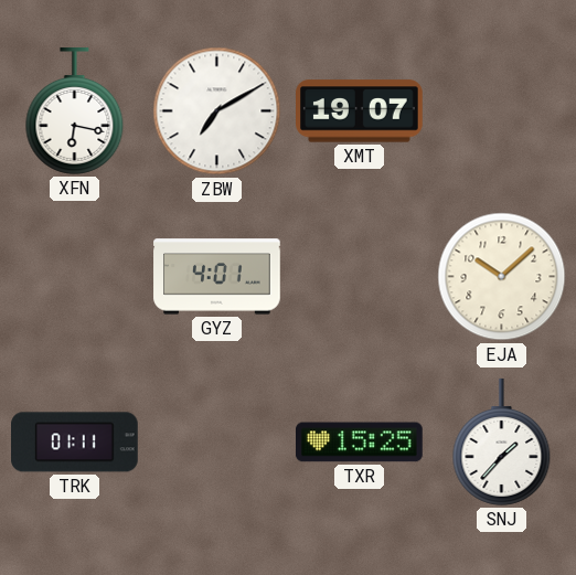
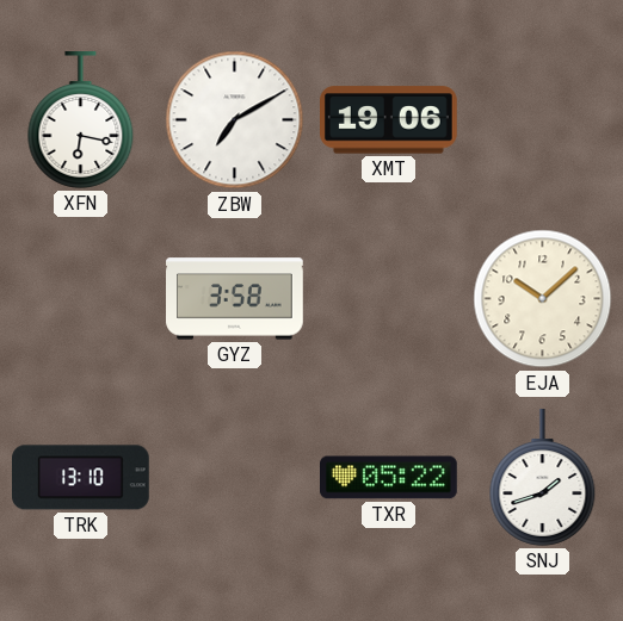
XMT: 19:07 -> 19:06 (389, 120)
GYZ: 4:01 -> 3:58 (235, 299)
TRK: 01:11 -> 13:10 (81, 478)
TXR: 15:25 -> 05:22 (389, 478)
SNJ: 1:37 -> 1:42 (543, 478)
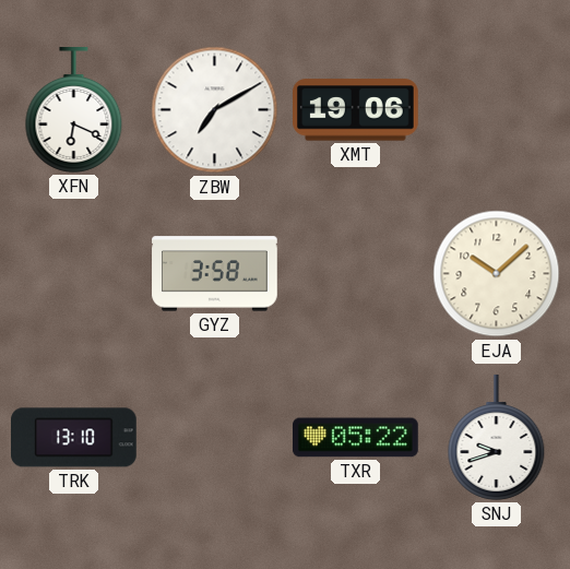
XFN: 6:17 -> 6:19 (74, 110)
SNJ: 1:42 -> 9:42 (497, 438)
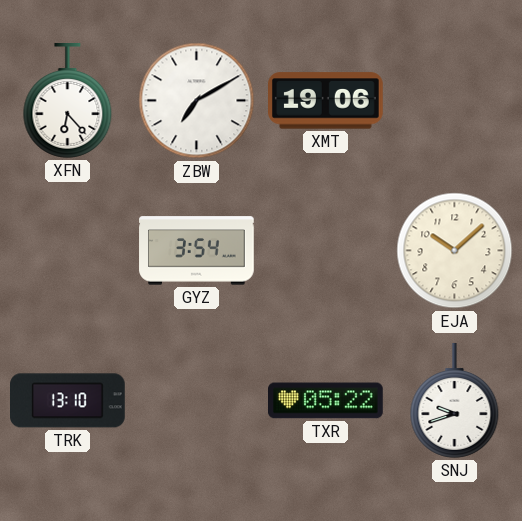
XFN: 6:19 -> 6:23 (68, 101)
GYZ: 3:58 -> 3:54 (197, 251)
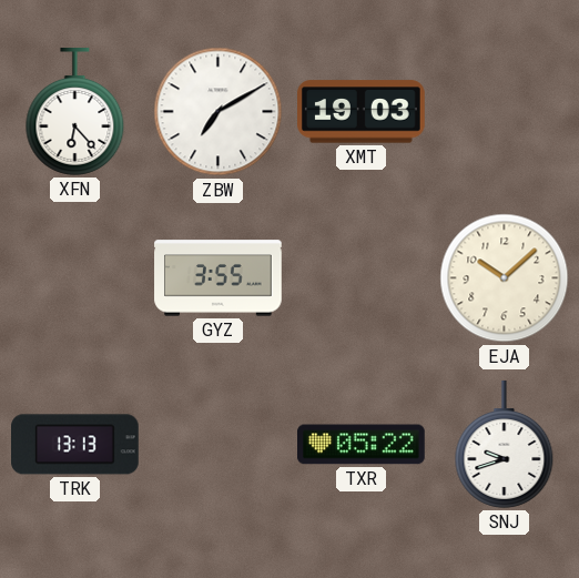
XMT: 19:06 -> 19:03 (362, 112)
GYZ: 3:54 -> 3:55 (219, 278)
TRK: 13:10 -> 13:13 (75, 445)
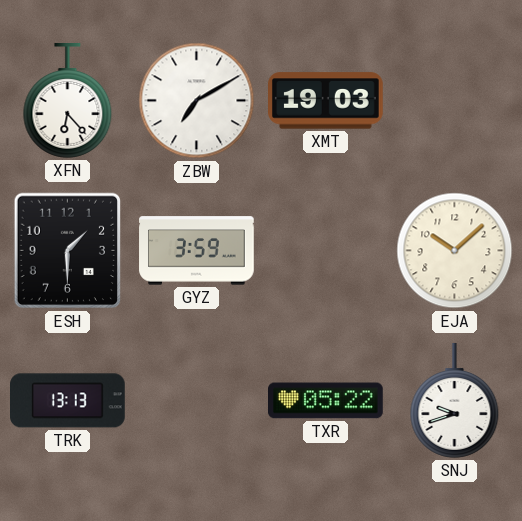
ESH: none -> 1:30 (68, 251)
GYZ: 3:55 -> 3:59 (197, 251)
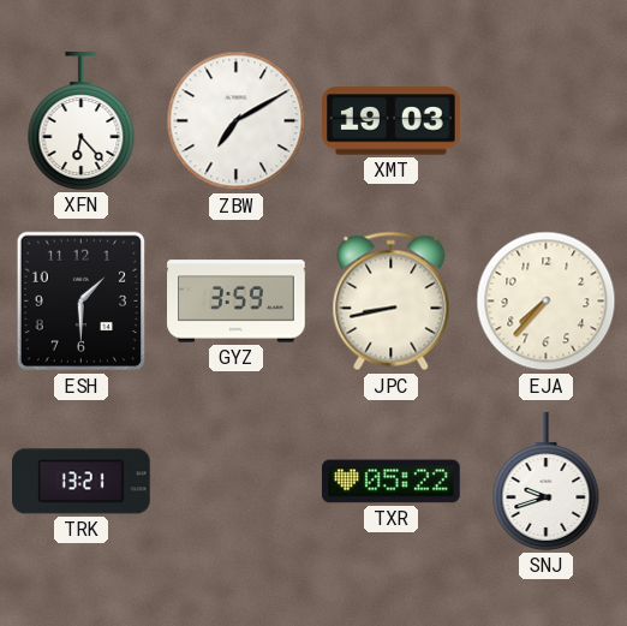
JPC: none -> 8:43 (392, 302)
EJA: 10:08 -> 7:37 (547, 302)
TRK: 13:13 -> 13:21 (82, 482)
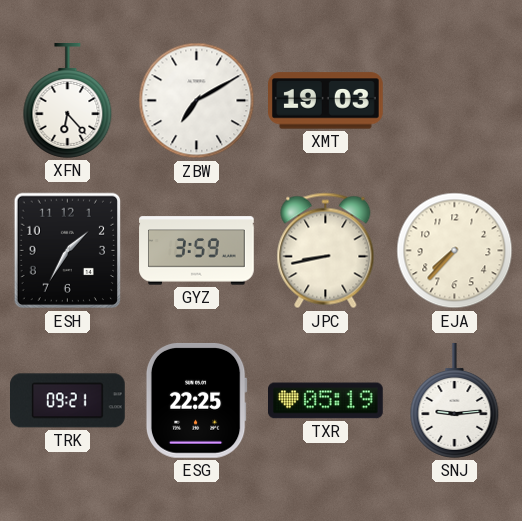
ESH: 1:30 -> 1:35 (68, 251)
TRK: 13:21 -> 09:21 (68, 401)
ESG: none -> 22:25 (196, 400)
TXR: 05:22 -> 05:19 (326, 401)
SNJ: 9:42 -> 9:14 (455, 401)
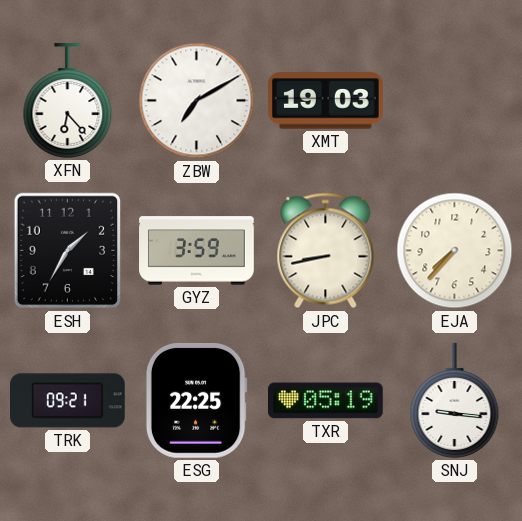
SNJ: 9:14 -> 9:16 (455, 401)
